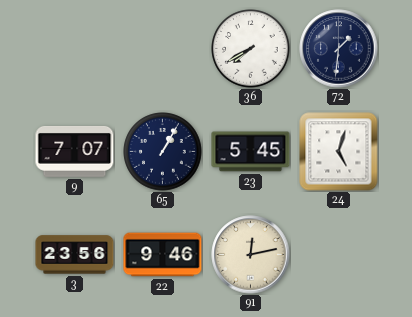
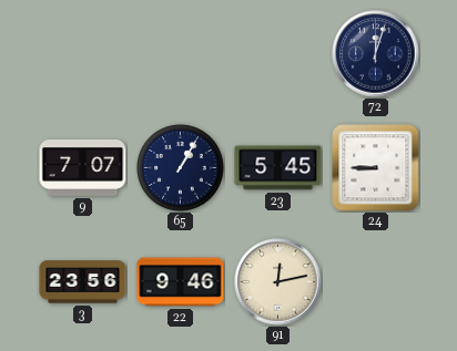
36: 7:40 -> none (251, 49)
72: 1:31 -> 12:03 (376, 54)
24: 5:03 -> 8:45 (376, 168)
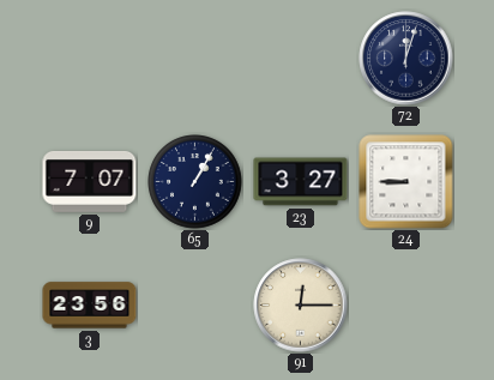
23: 5:45 -> 3:27 (301, 182)
22: 9:46 -> none (181, 282)
91: 12:13 -> 12:15 (301, 306)
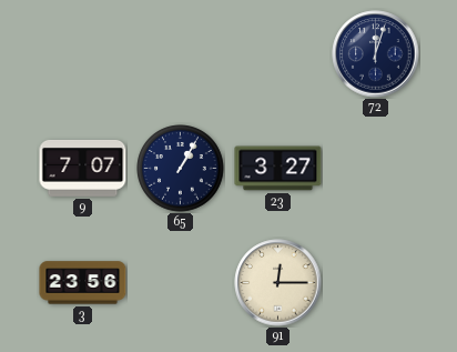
24: 8:45 -> none (406, 182)
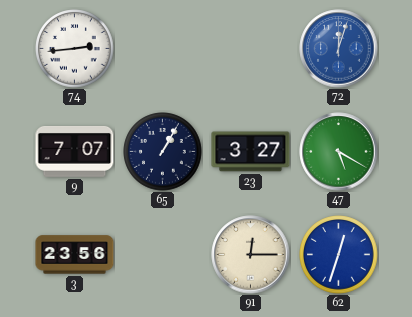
74: none -> 2:44 (75, 49)
72 dial: navy -> blue (339, 49)
47: none -> 5:20 (339, 152)
62: none -> 12:33 (339, 255)
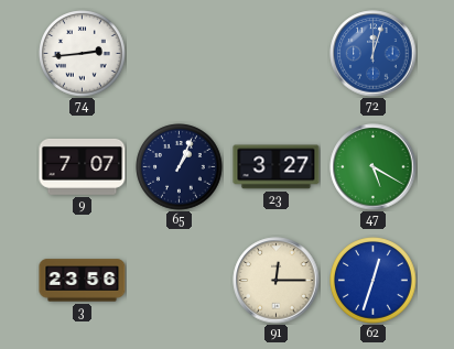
65: 1:05 -> 1:04 (180, 167)
